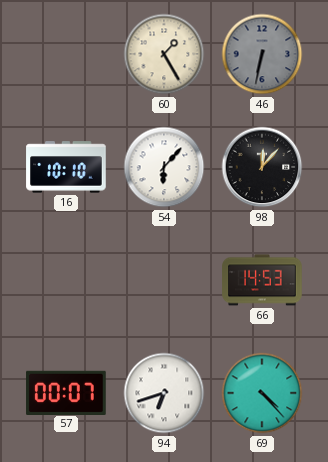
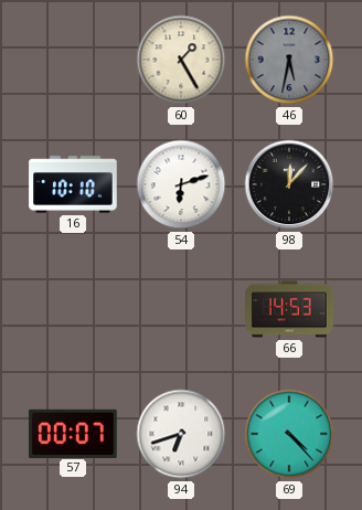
46: 6:32 -> 5:32 (289, 60)
54: 6:07 -> 6:12 (181, 184)
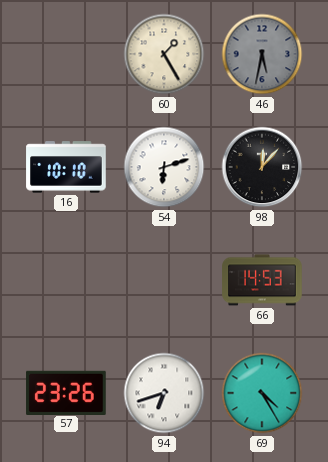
57: 00:07 -> 23:26 (66, 392)
69: 4:23 -> 4:25 (262, 393)
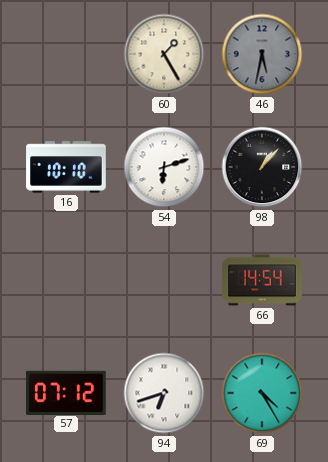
98: 12:07 -> 1:07 (262, 167)
66: 14:53 -> 14:54 (262, 280)
57: 23:26 -> 07:12 (66, 392)
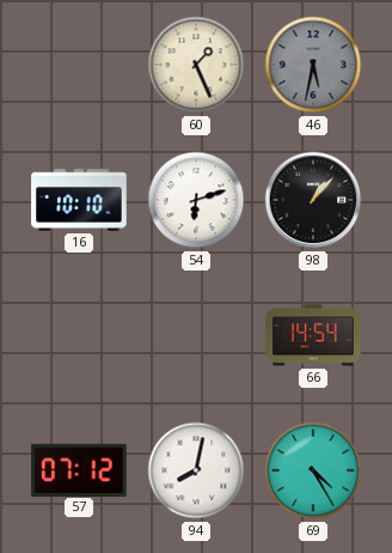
60: 1:25 -> 1:26 (196, 65)
94: 6:42 -> 8:02 (196, 470)
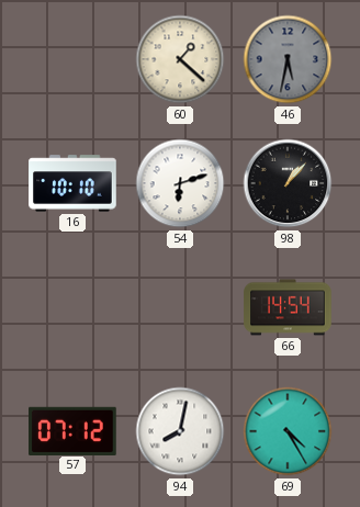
60: 1:26 -> 1:22 (180, 59)
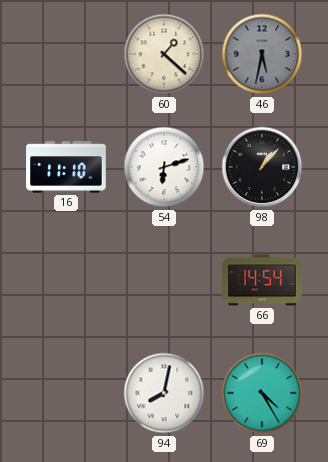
16: 10:10 -> 11:10 (66, 167)
57: 07:12 -> none (72, 430)
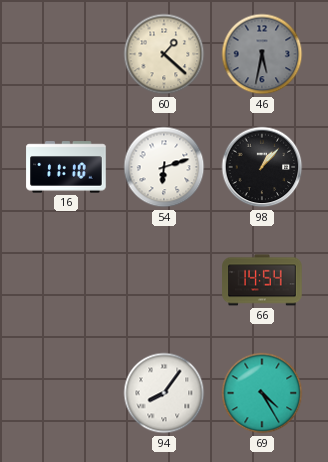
94: 8:02 -> 8:06 (164, 393)
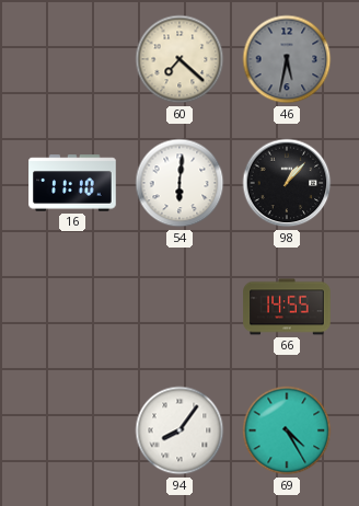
60: 1:22 -> 7:22 (179, 59)
54: 6:12 -> 6:01 (179, 183)
66: 14:54 -> 14:55 (287, 307)
